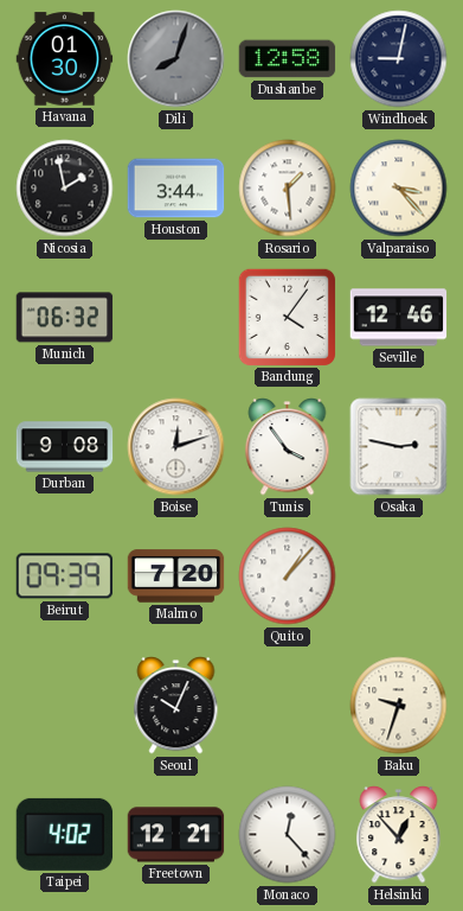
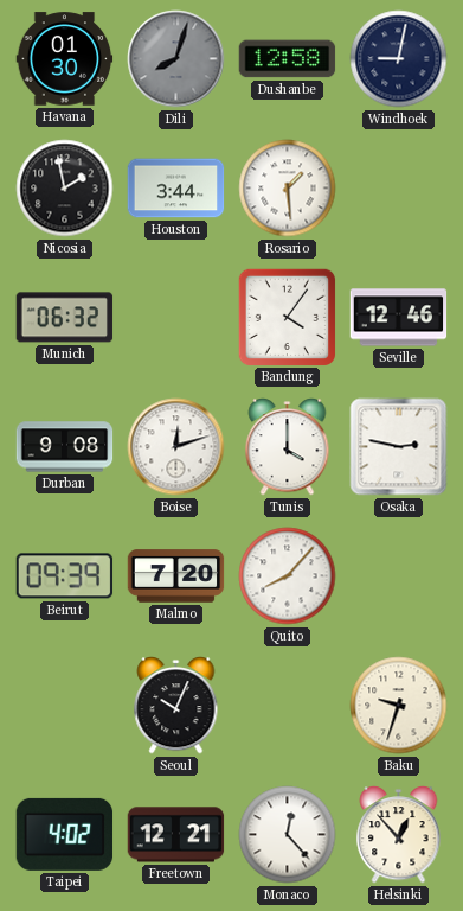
Valparaiso: 3:23 -> none (399, 189)
Tunis: 3:54 -> 4:00 (288, 447)
Quito: 1:07 -> 8:07 (288, 576)
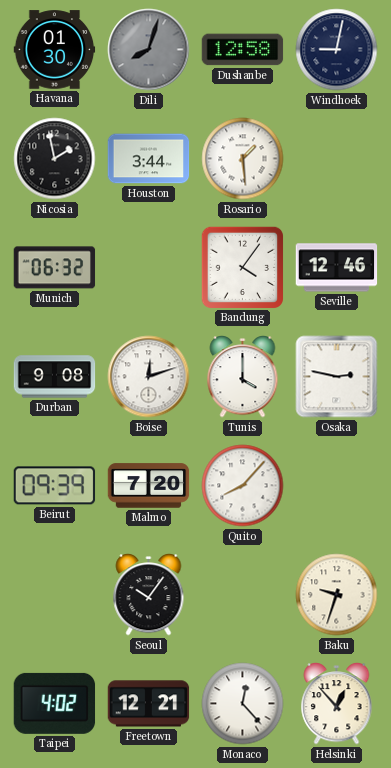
Seoul: 10:04 -> 10:06 (149, 595)
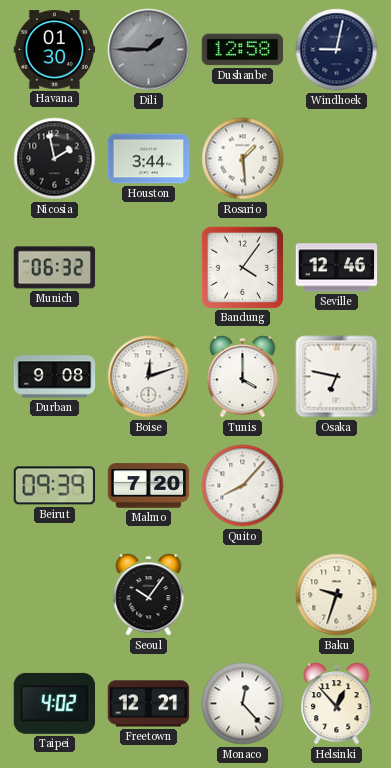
Dili: 8:03 -> 1:45 (149, 50)
Osaka: 2:47 -> 6:47 (337, 377)
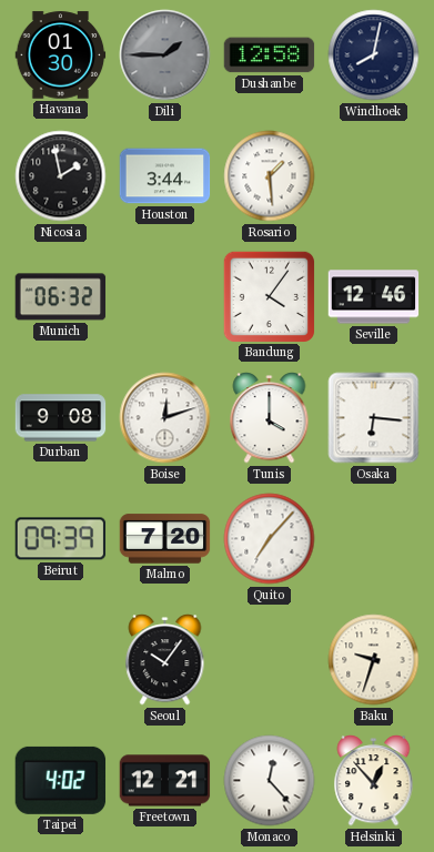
Windhoek: 9:02 -> 8:02 (374, 55)
Osaka: 6:47 -> 6:16 (374, 418)
Quito: 8:07 -> 7:07 (270, 539)
